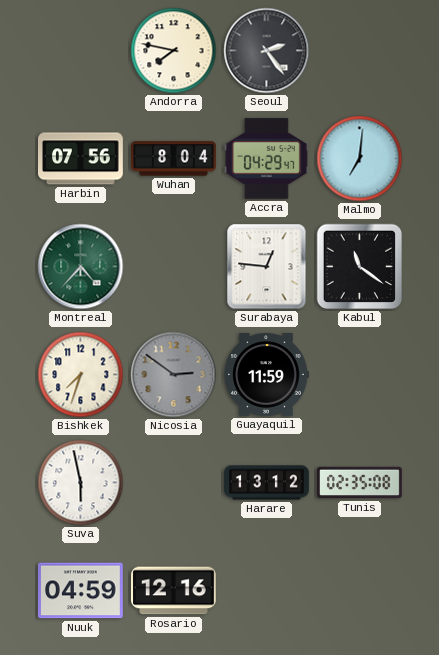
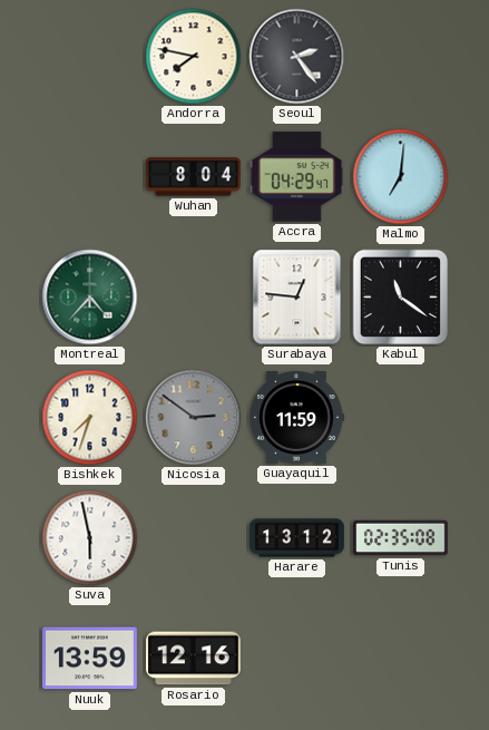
Harbin: 07:56 -> none (81, 159)
Nuuk: 04:59 -> 13:59 (89, 659)
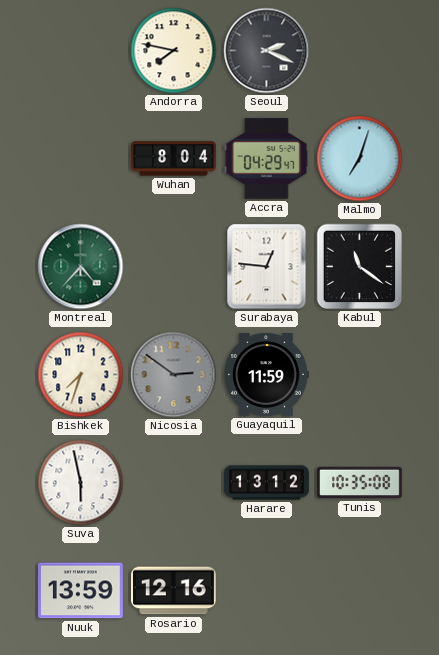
Seoul: 2:24 -> 2:19 (267, 51)
Malmo: 7:01 -> 7:03 (360, 159)
Tunis: 02:35 -> 10:35 (360, 483)
